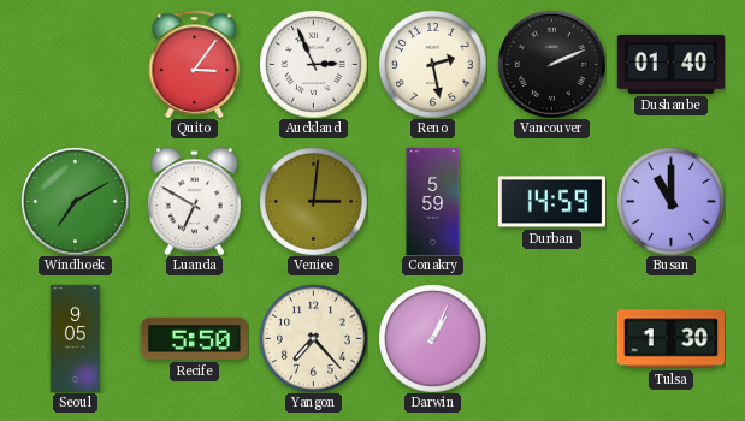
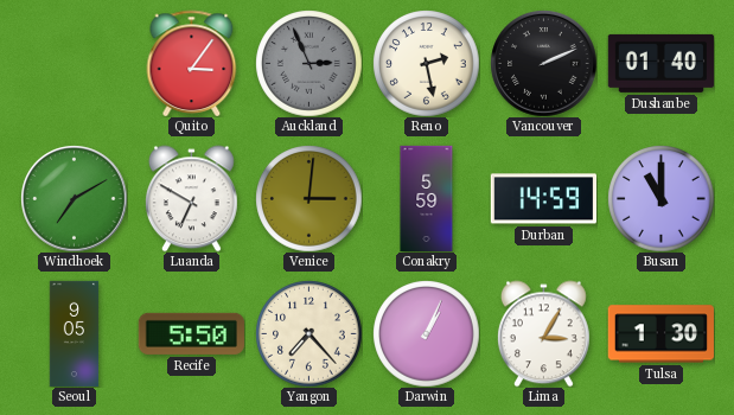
Auckland dial: white -> grey (308, 63)
Lima: none -> 3:05 (543, 333)
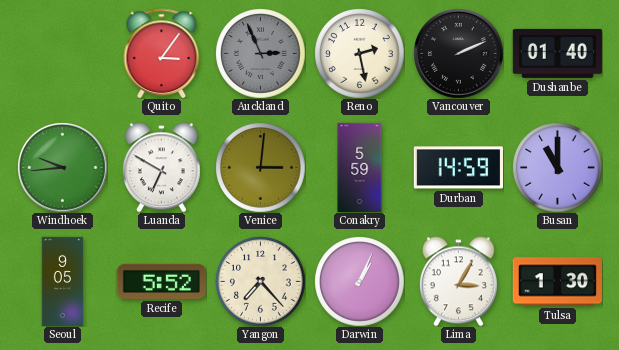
Windhoek: 7:10 -> 9:44 (62, 167)
Recife: 5:50 -> 5:52 (161, 281)
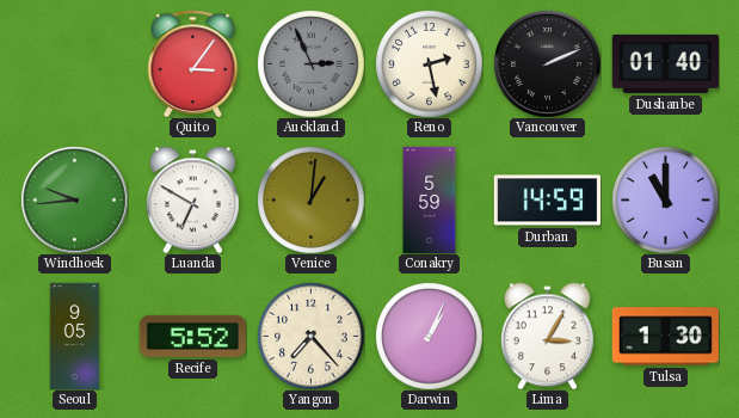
Venice: 3:01 -> 1:01 (310, 199)
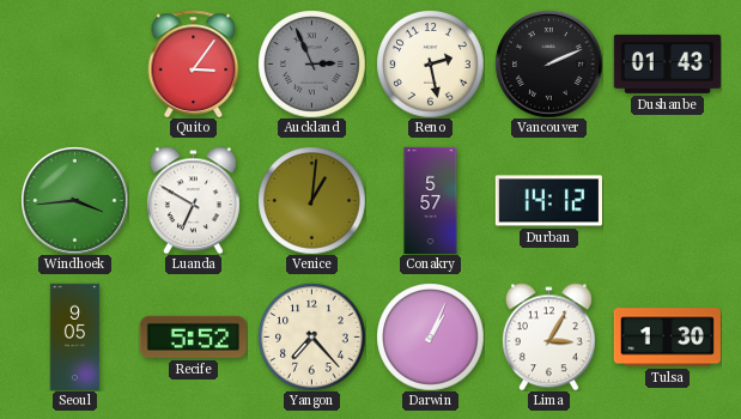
Dushanbe: 01:40 -> 01:43 (667, 63)
Windhoek: 9:44 -> 3:44 (74, 200)
Conakry: 5:59 -> 5:57 (431, 200)
Durban: 14:59 -> 14:12 (548, 201)
Busan: 11:00 -> none (665, 199)
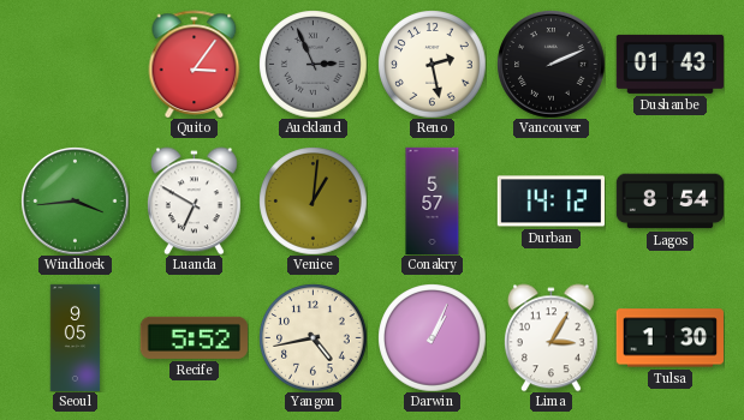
Lagos: none -> 8:54 (669, 202)
Yangon: 7:23 -> 4:43 (313, 337)
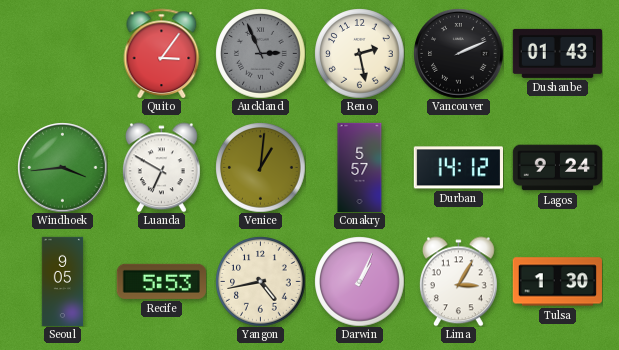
Lagos: 8:54 -> 9:24 (557, 168)
Recife: 5:52 -> 5:53 (161, 281)
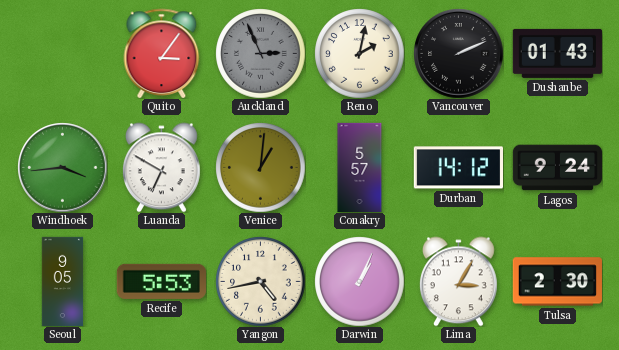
Reno: 2:28 -> 2:02 (359, 53)
Tulsa: 1:30 -> 2:30 (557, 282)
